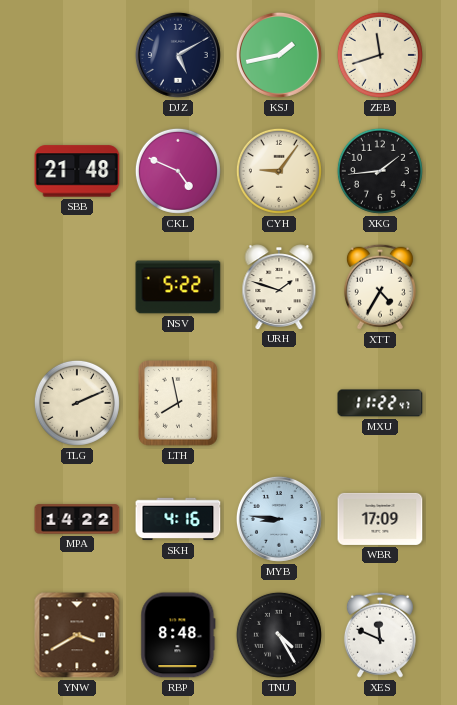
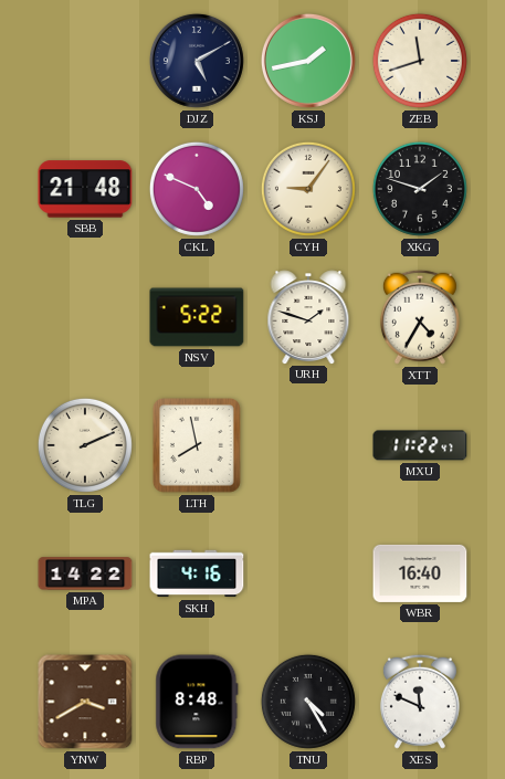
XKG: 1:44 -> 1:48 (420, 189)
MYB: 8:46 -> none (279, 519)
WBR: 17:09 -> 16:40 (420, 573)
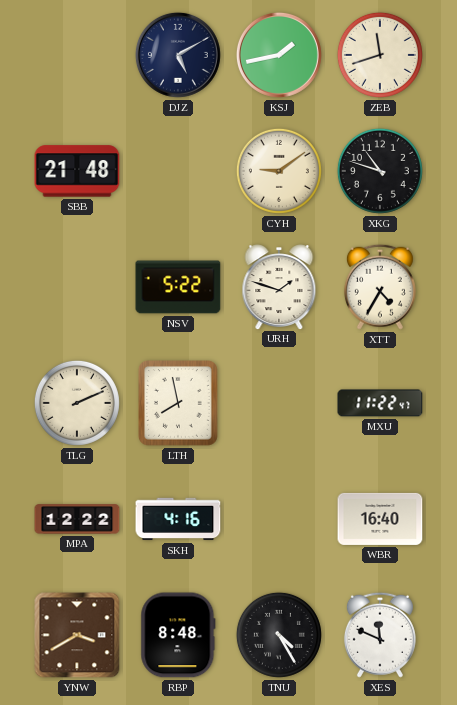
CKL: 4:49 -> none (197, 189)
CYH: 9:06 -> 9:09 (279, 171)
XKG: 1:48 -> 10:48 (380, 171)
MPA: 14:22 -> 12:22 (77, 519)
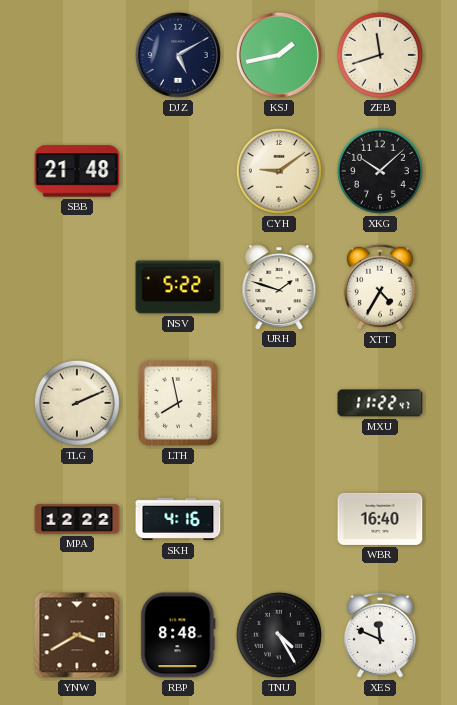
XKG: 10:48 -> 10:08 (380, 171)
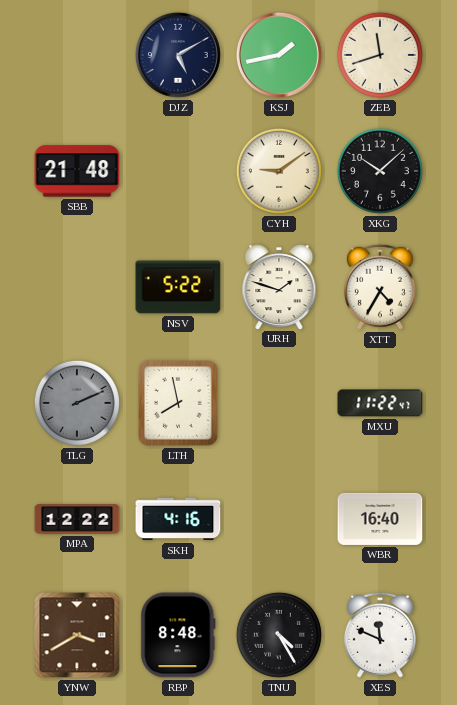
TLG dial: cream -> grey (77, 403)
